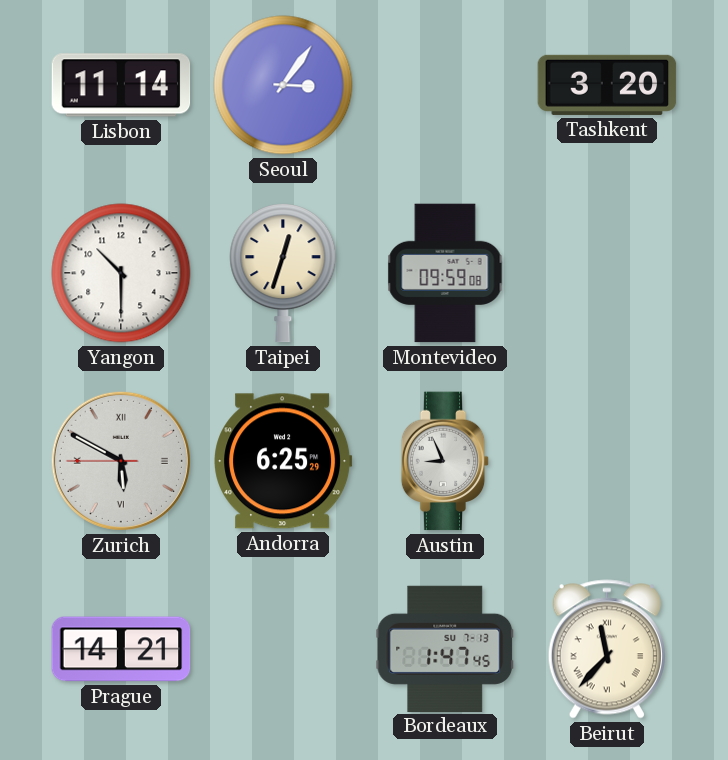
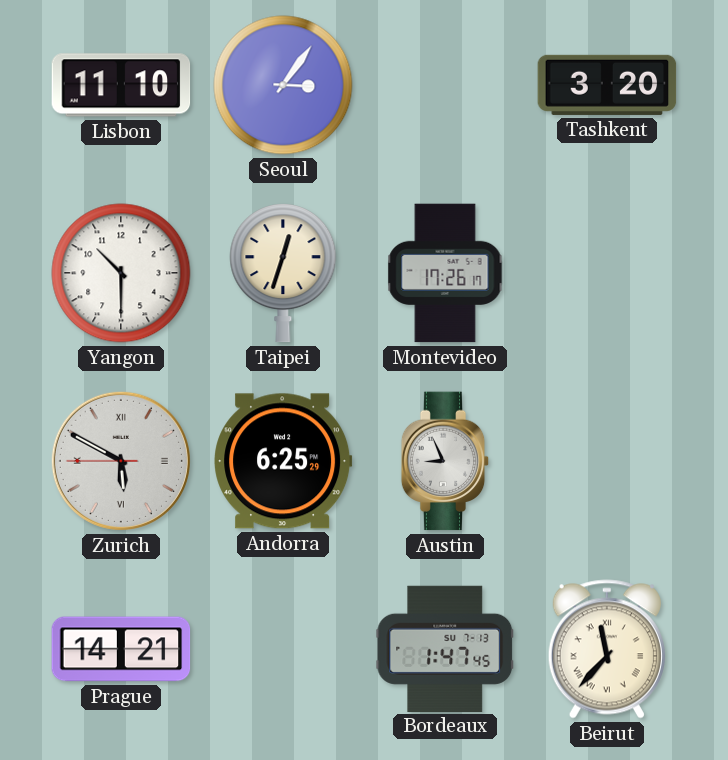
Lisbon: 11:14 -> 11:10 (121, 85)
Montevideo: 09:59 -> 17:26 (445, 273)
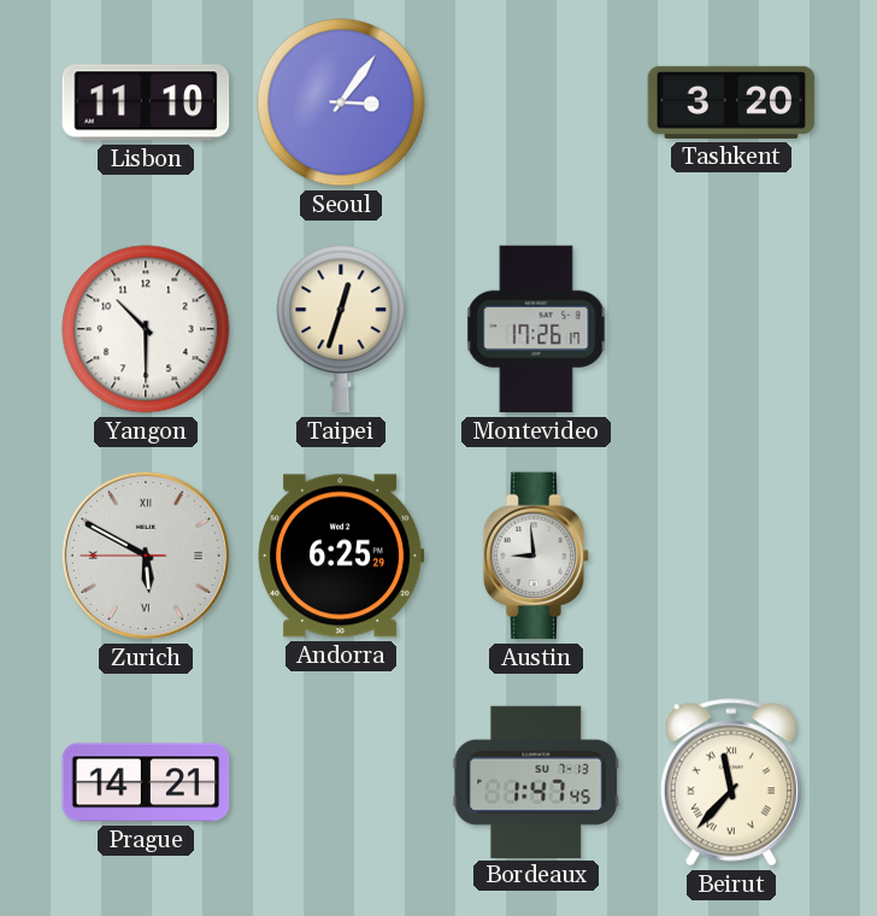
Austin: 8:56 -> 8:59 (536, 556)
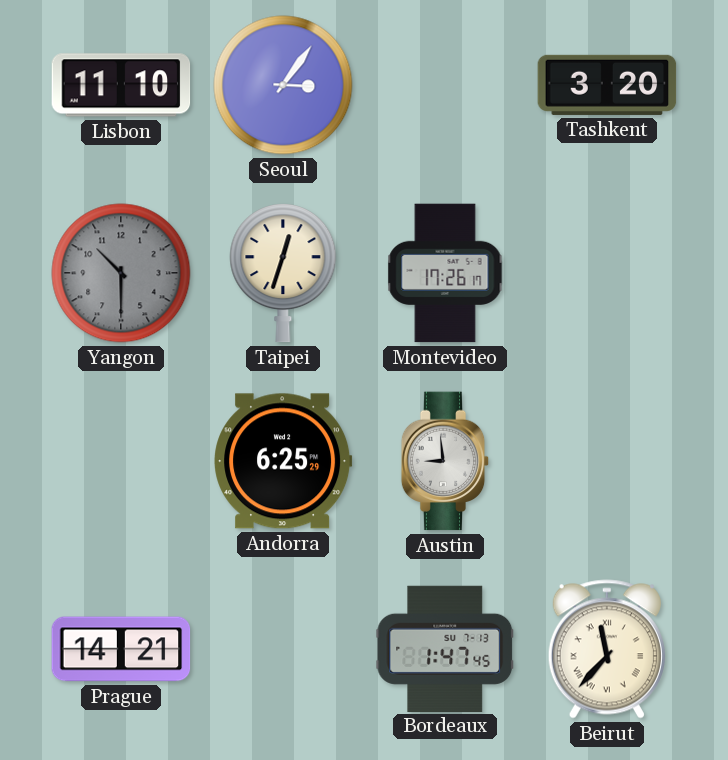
Yangon dial: white -> grey (121, 273)
Zurich: 5:49 -> none (146, 556)
